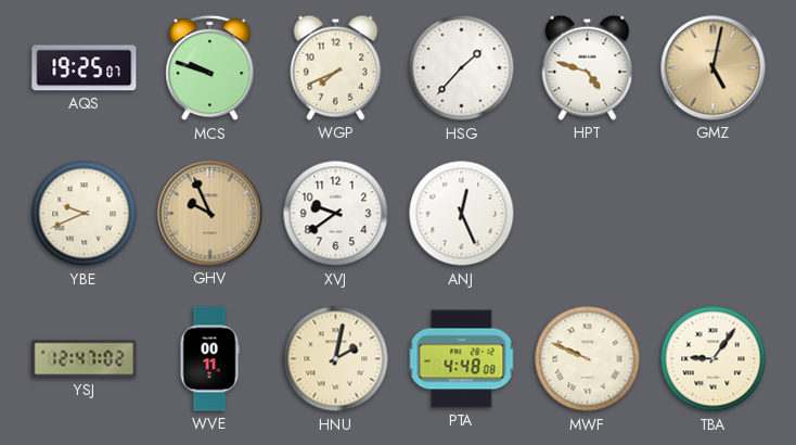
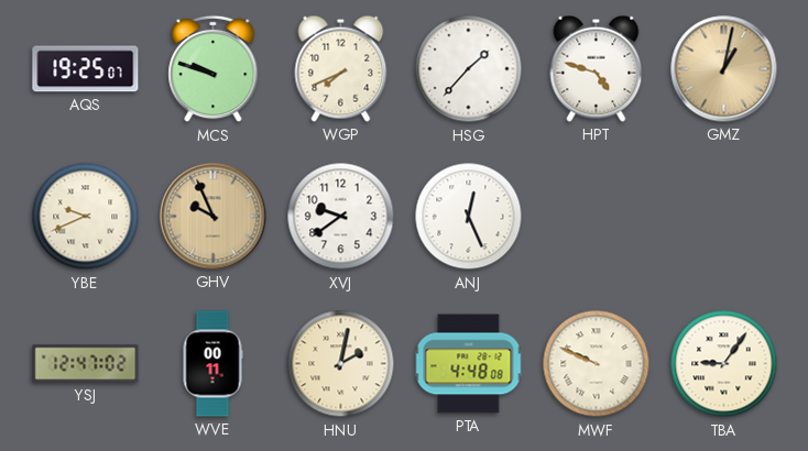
GMZ: 5:02 -> 1:02 (724, 69)
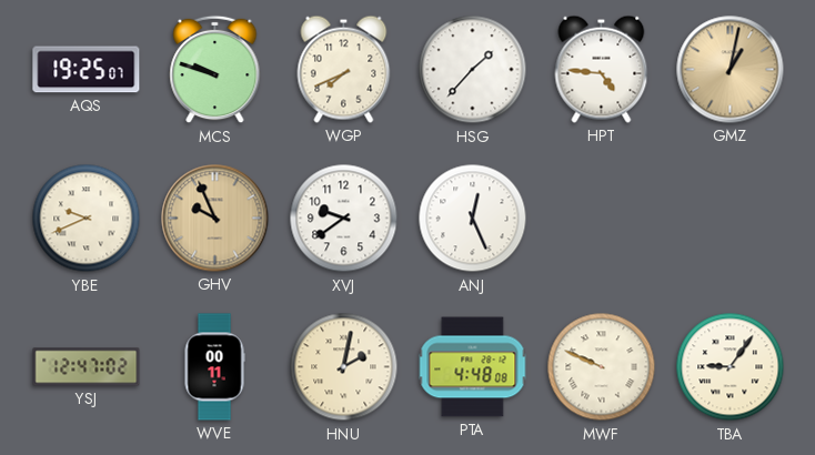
HPT: 4:48 -> 4:46 (602, 69)
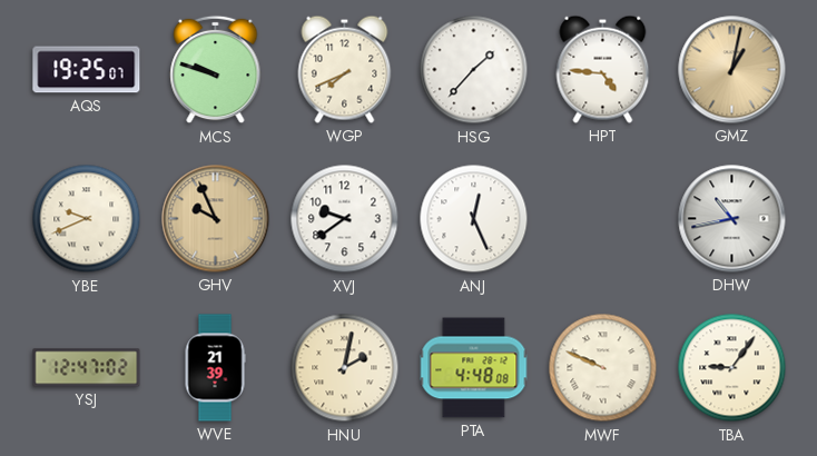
DHW: none -> 10:43 (732, 219)
WVE: 00:11 -> 21:39 (215, 368)
